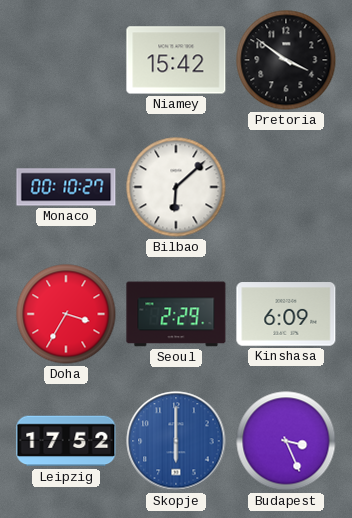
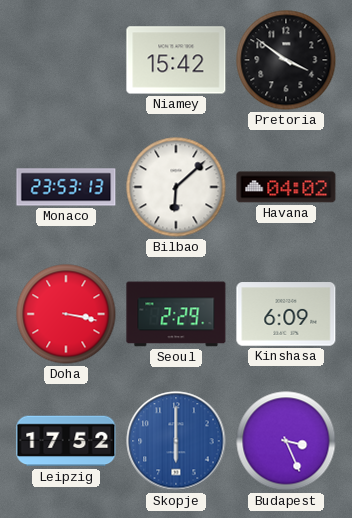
Monaco: 00:10 -> 23:53 (66, 187)
Havana: none -> 04:02 (286, 187)
Doha: 3:35 -> 3:17 (66, 314)
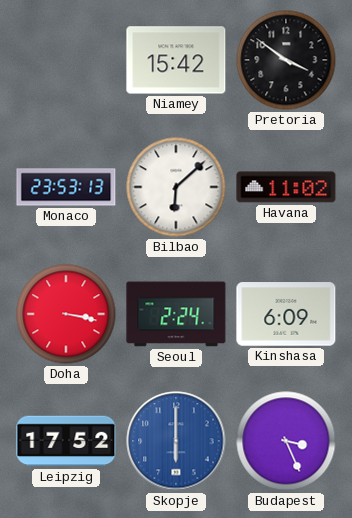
Havana: 04:02 -> 11:02 (286, 187)
Seoul: 2:29 -> 2:24 (176, 314)
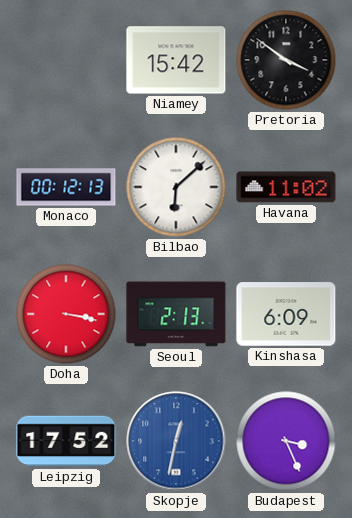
Monaco: 23:53 -> 00:12 (66, 187)
Seoul: 2:24 -> 2:13 (176, 314)
Skopje: 6:00 -> 12:32 (176, 441)
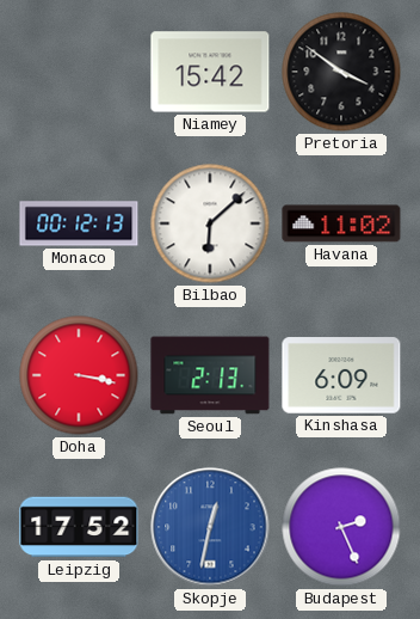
Budapest: 3:26 -> 2:26 (341, 527)
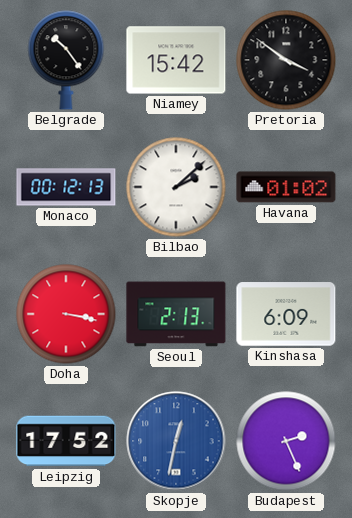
Belgrade: none -> 10:24 (66, 60)
Bilbao: 6:08 -> 2:08 (176, 187)
Havana: 11:02 -> 01:02 (286, 187)
